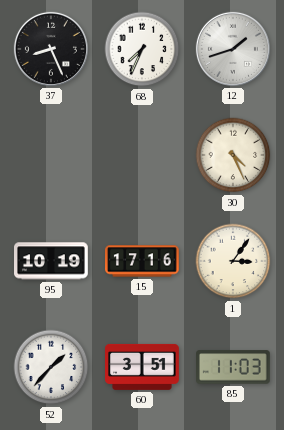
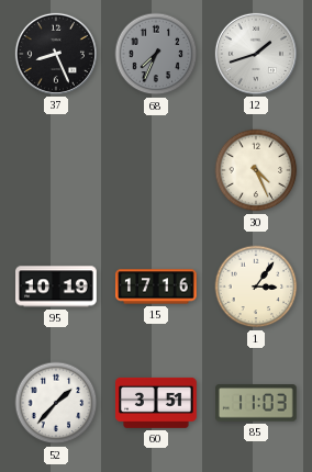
68 dial: white -> grey (156, 54)
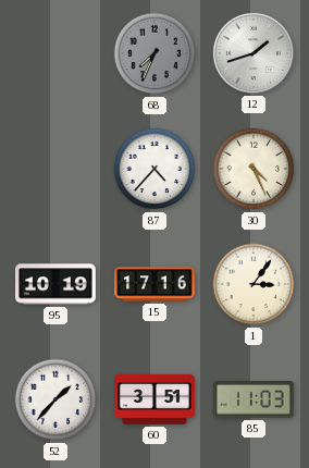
37: 8:26 -> none (56, 54)
87: none -> 4:37 (154, 169)
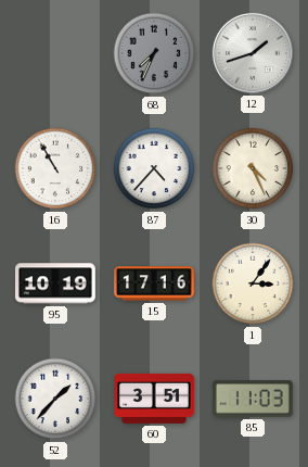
16: none -> 10:55 (55, 168)
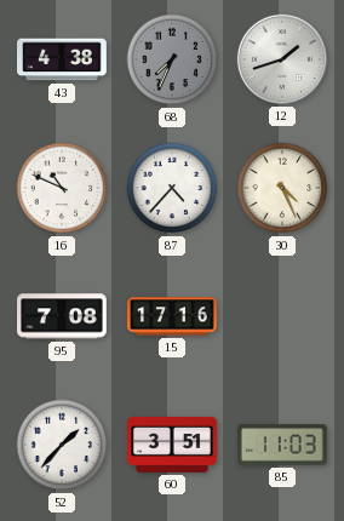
43: none -> 4:38 (63, 59)
16: 10:55 -> 10:49 (62, 188)
95: 10:19 -> 7:08 (63, 316)
1: 3:06 -> none (253, 283)
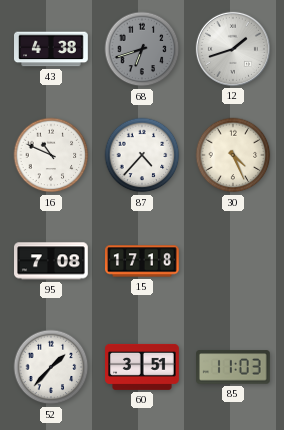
68: 7:34 -> 6:42 (142, 49)
15: 17:16 -> 17:18 (143, 261)
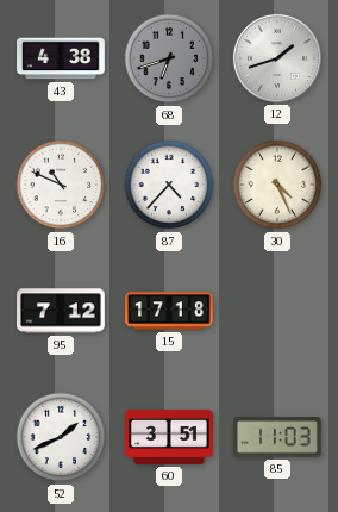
95: 7:08 -> 7:12 (62, 311)
52: 1:37 -> 1:41 (61, 437)
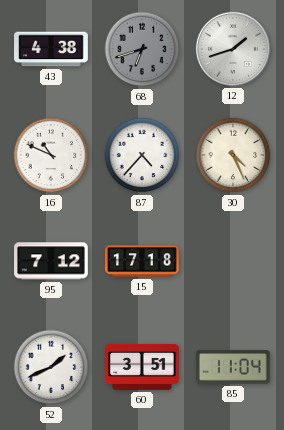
85: 11:03 -> 11:04 (234, 367)
